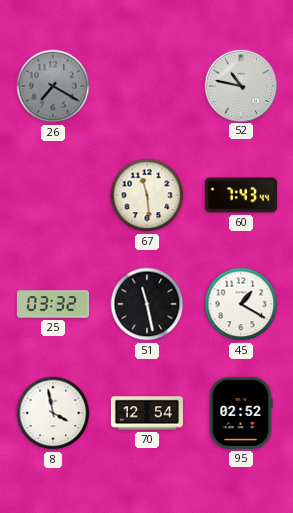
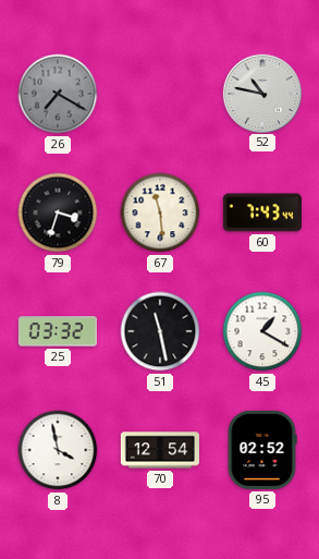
79: none -> 3:33 (58, 212)
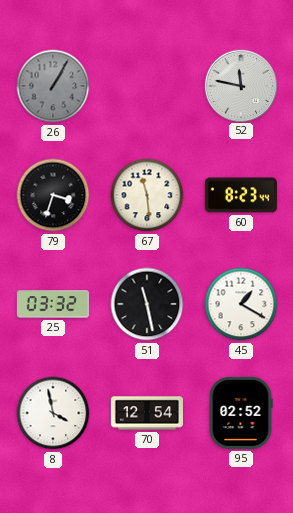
26: 7:20 -> 1:05 (53, 86)
52: 10:47 -> 11:47 (240, 85)
60: 7:43 -> 8:23 (241, 195)
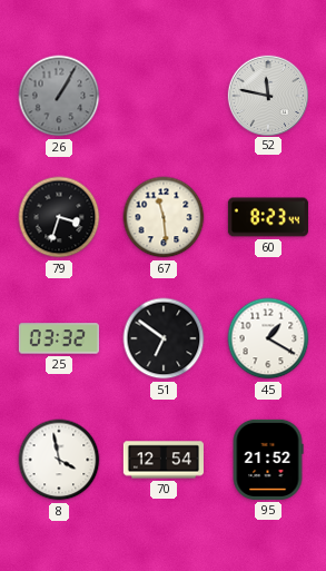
51: 11:28 -> 6:51 (164, 338)
95: 02:52 -> 21:52 (268, 460)
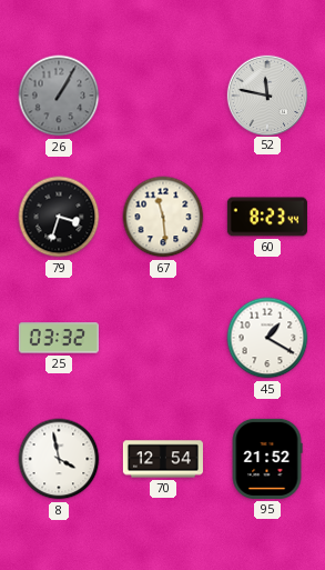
51: 6:51 -> none (164, 338)
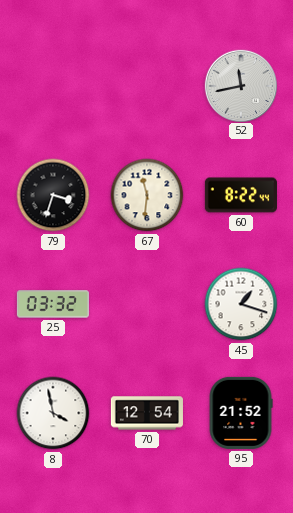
26: 1:05 -> none (59, 96)
52: 11:47 -> 11:43 (240, 85)
67: 11:29 -> 11:31 (147, 195)
60: 8:23 -> 8:22 (241, 195)
45: 1:20 -> 1:18 (241, 304)
